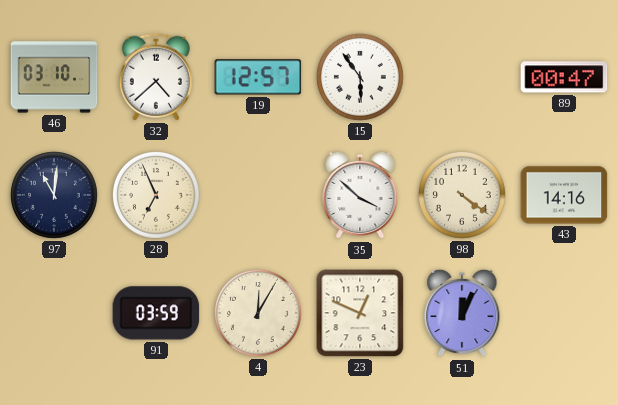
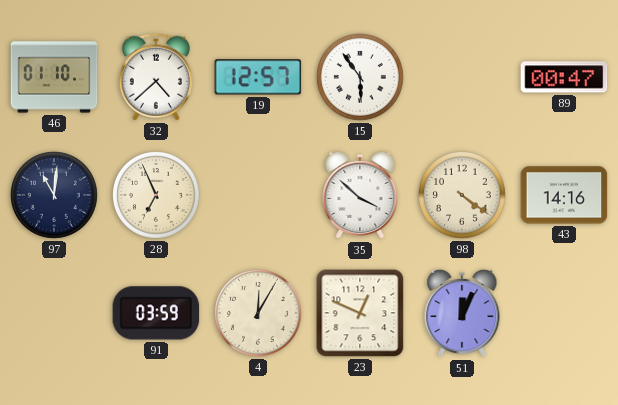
46: 03:10 -> 01:10 (54, 77)
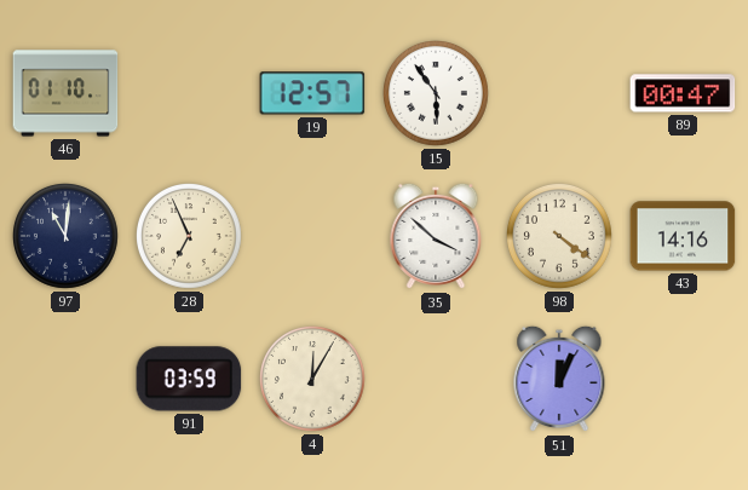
32: 4:38 -> none (156, 77)
23: 12:49 -> none (360, 313)
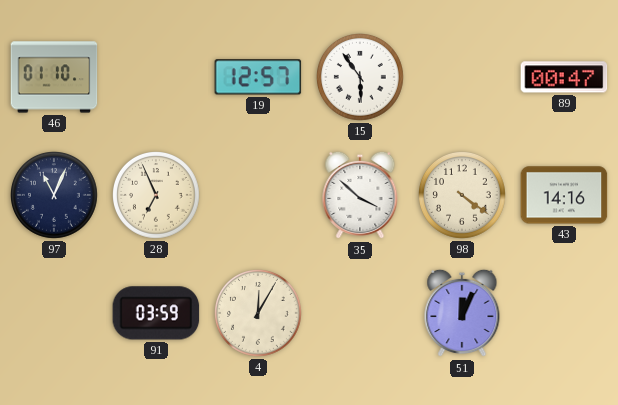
97: 11:01 -> 11:04 (55, 196)
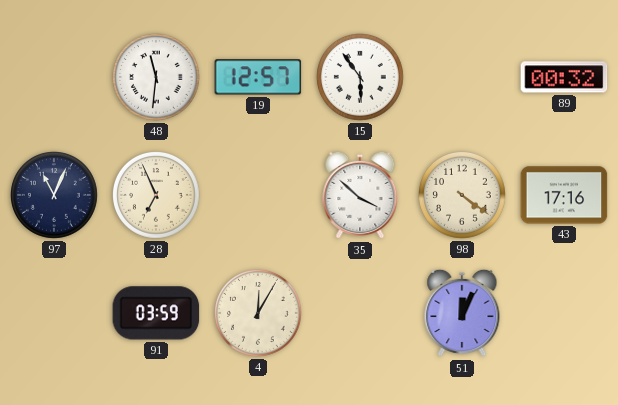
46: 01:10 -> none (54, 77)
48: none -> 11:31 (157, 78)
89: 00:47 -> 00:32 (564, 77)
43: 14:16 -> 17:16 (564, 195)
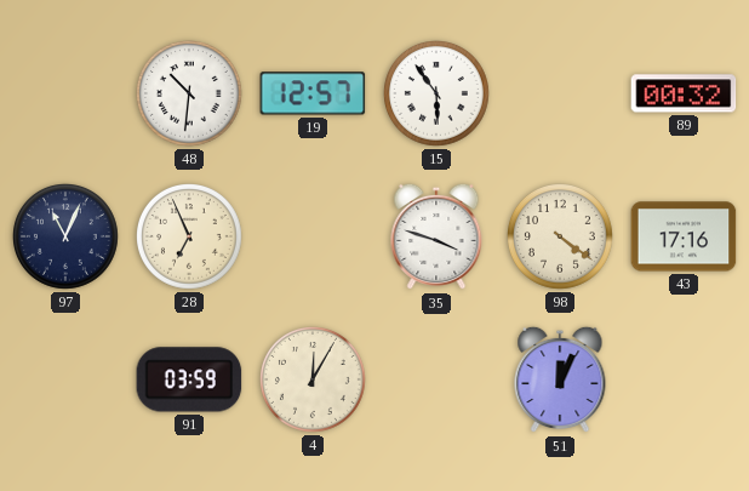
48: 11:31 -> 10:31 (190, 95)
35: 3:52 -> 3:48 (436, 236)
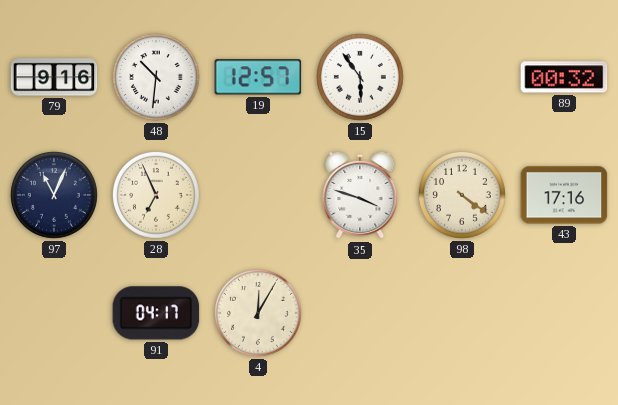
79: none -> 9:16 (54, 77)
91: 03:59 -> 04:17 (156, 313)
51: 12:04 -> none (560, 379)
